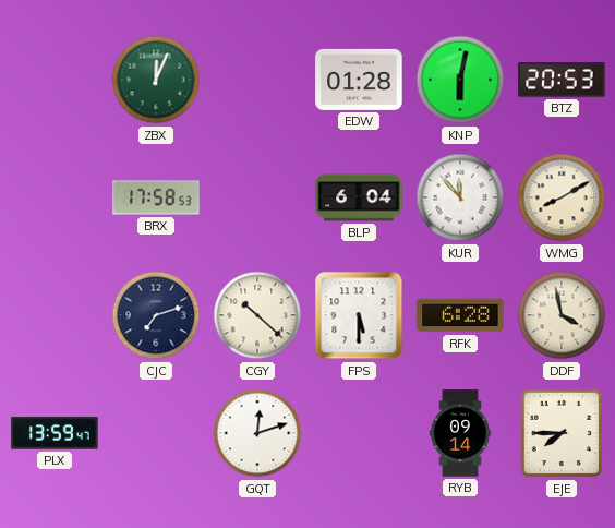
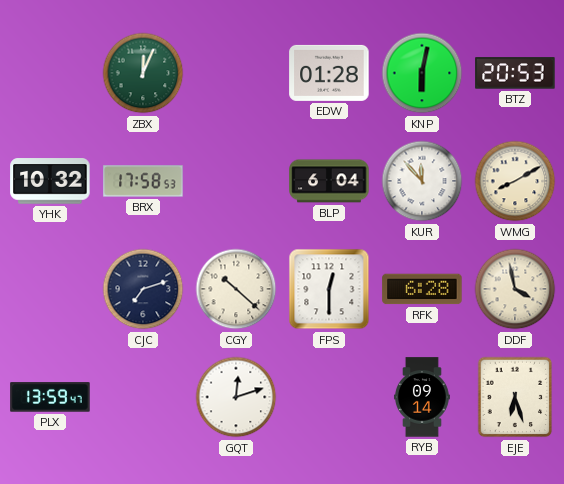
YHK: none -> 10:32 (50, 181)
FPS: 5:30 -> 12:30 (329, 289)
EJE: 7:45 -> 6:27 (515, 397)
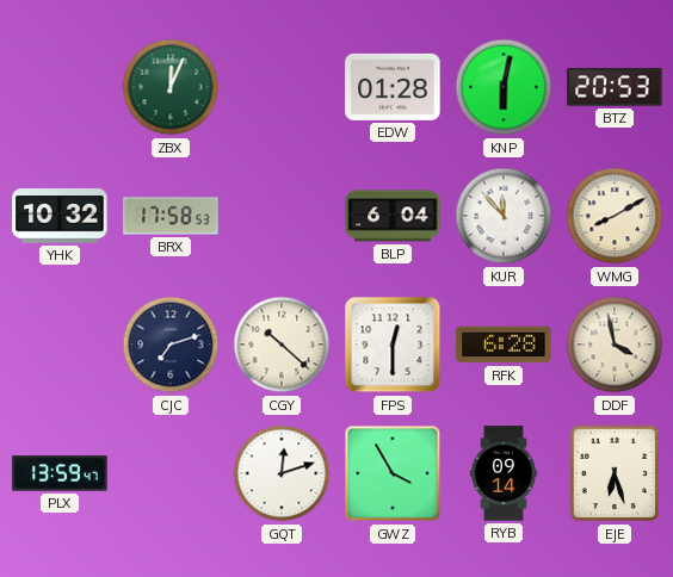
GWZ: none -> 3:55 (393, 473)
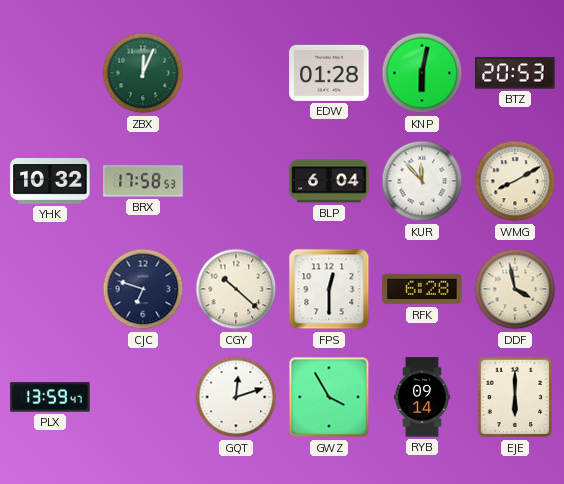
CJC: 7:12 -> 6:48 (143, 289)
EJE: 6:27 -> 6:00 (515, 397)
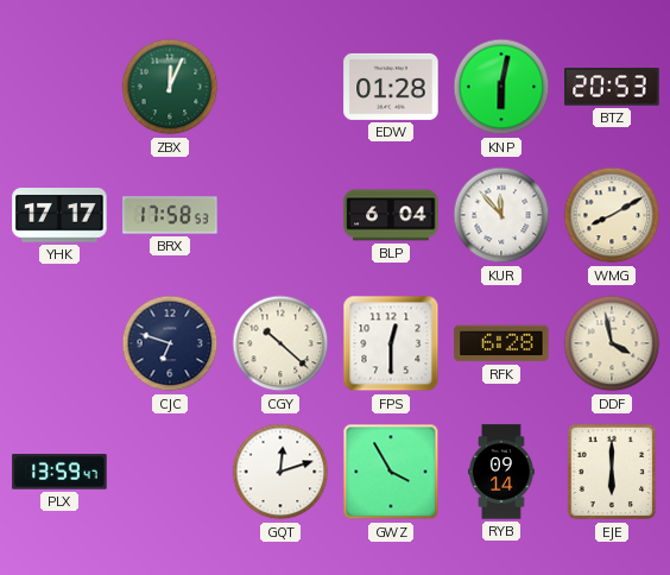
YHK: 10:32 -> 17:17 (59, 215)
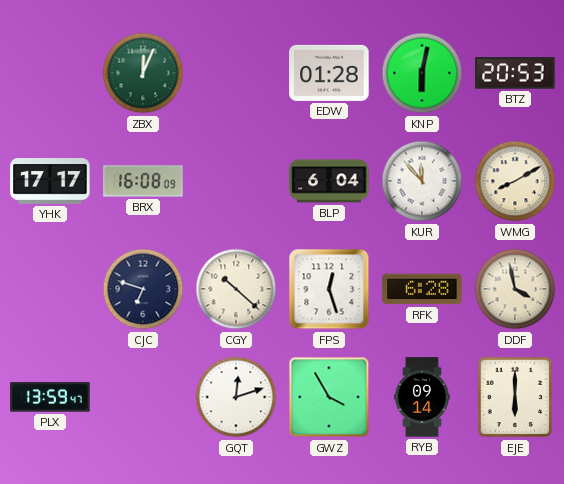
BRX: 17:58 -> 16:08 (143, 181)
FPS: 12:30 -> 12:27 (329, 289)
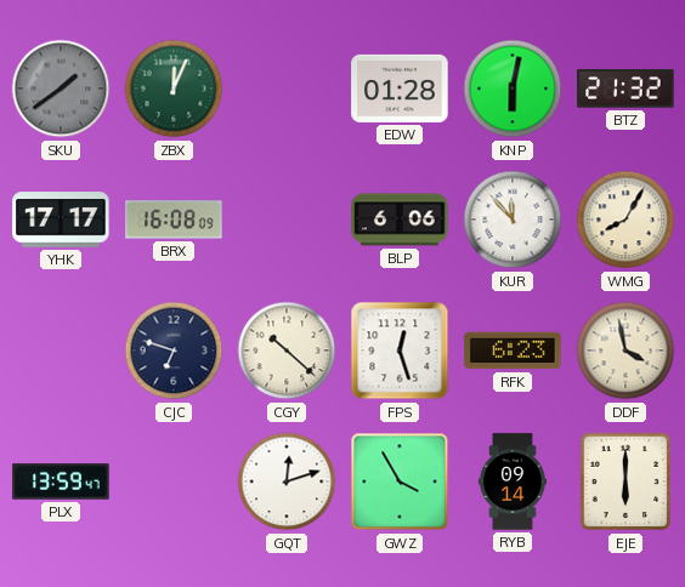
SKU: none -> 1:39 (61, 89)
BTZ: 20:53 -> 21:32 (625, 89)
BLP: 6:04 -> 6:06 (400, 220)
WMG: 8:10 -> 8:05 (625, 220)
RFK: 6:28 -> 6:23 (513, 351)
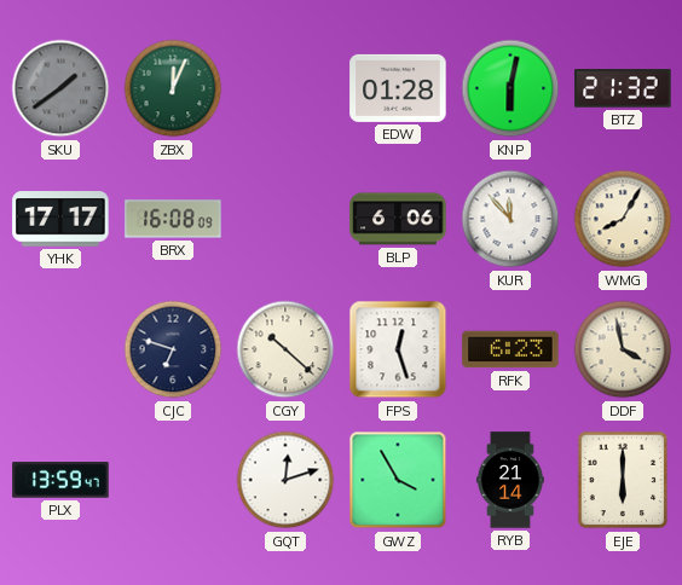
RYB: 09:14 -> 21:14 (510, 480)
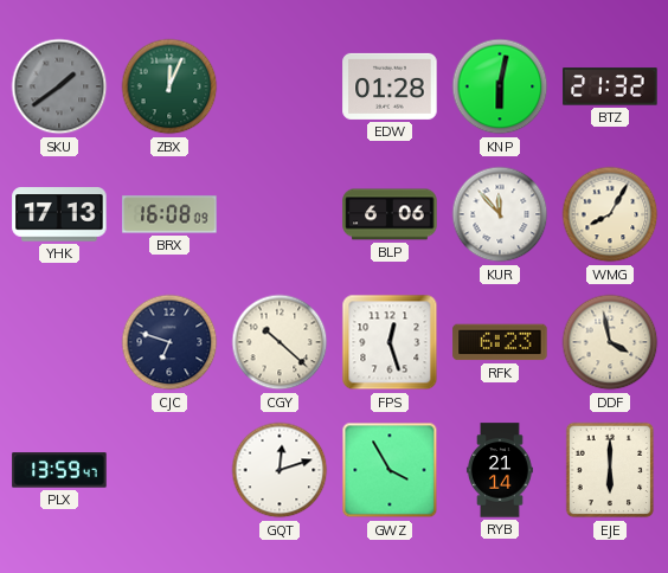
YHK: 17:17 -> 17:13 (59, 214)
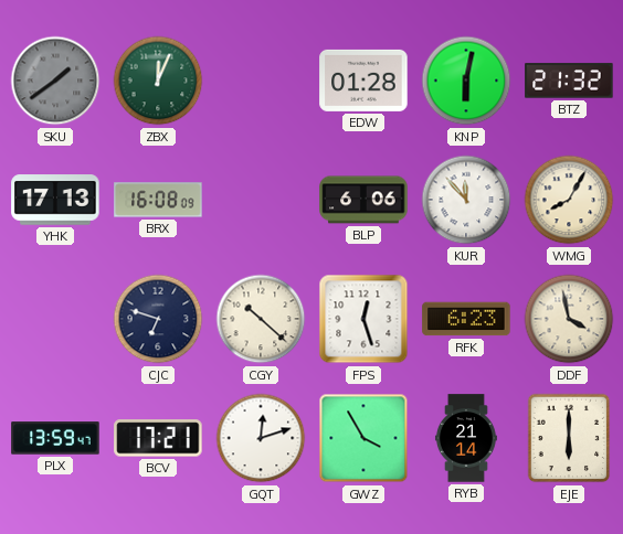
BCV: none -> 17:21 (158, 438)
